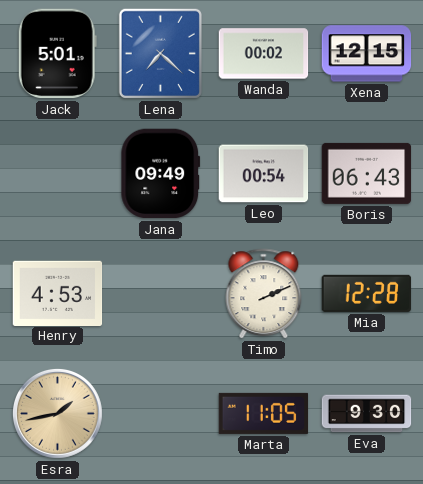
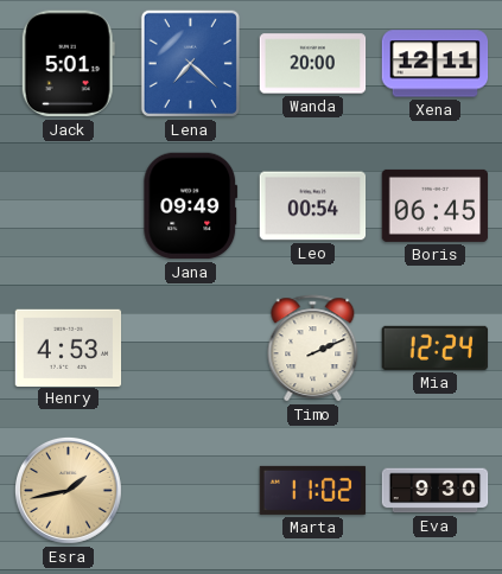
Wanda: 00:02 -> 20:00 (313, 64)
Xena: 12:15 -> 12:11 (436, 64)
Boris: 06:43 -> 06:45 (436, 205)
Mia: 12:28 -> 12:24 (436, 347)
Marta: 11:05 -> 11:02 (313, 490)
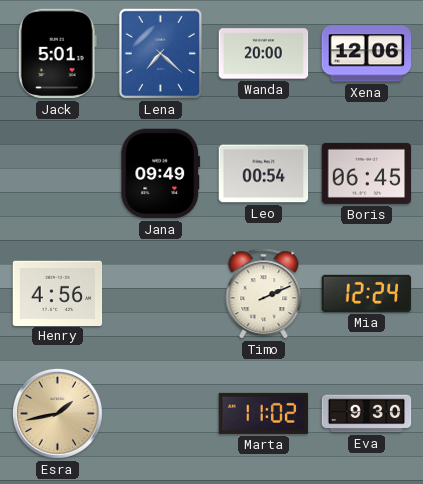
Xena: 12:11 -> 12:06 (367, 54)
Henry: 4:53 -> 4:56 (58, 293)
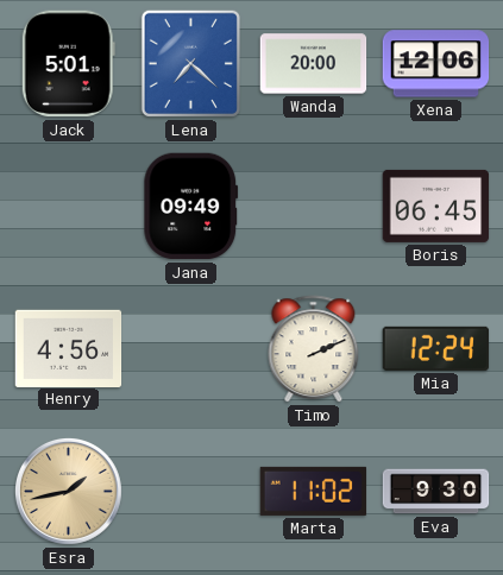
Leo: 00:54 -> none (264, 174)
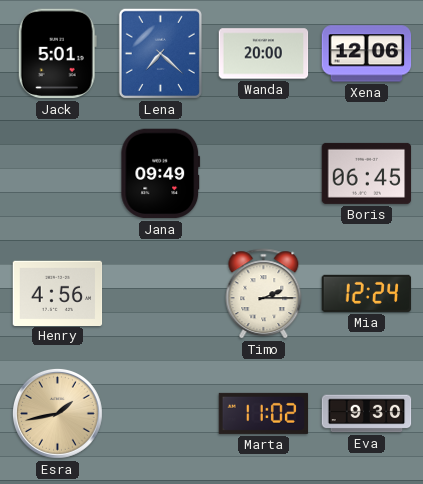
Timo: 2:11 -> 2:15 (264, 294)
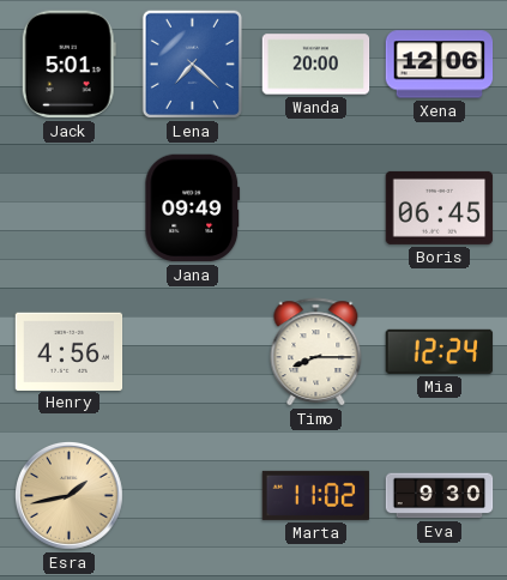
Timo: 2:15 -> 8:15 (316, 352)
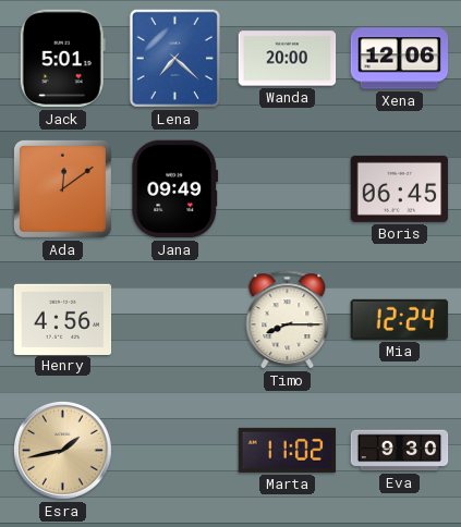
Ada: none -> 12:09 (62, 188)
